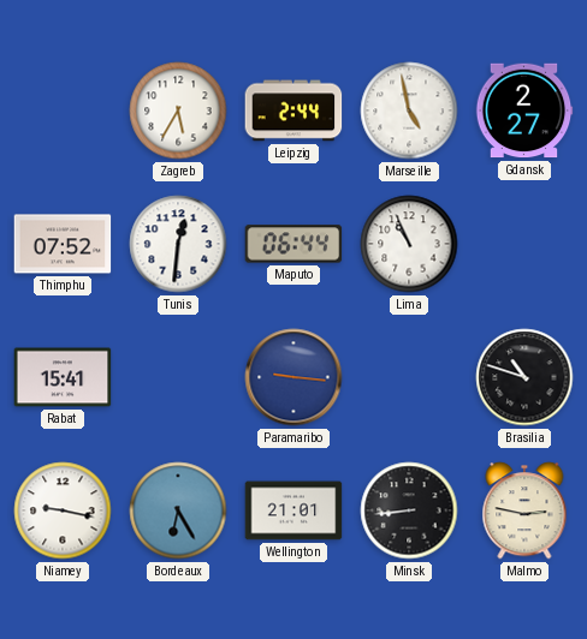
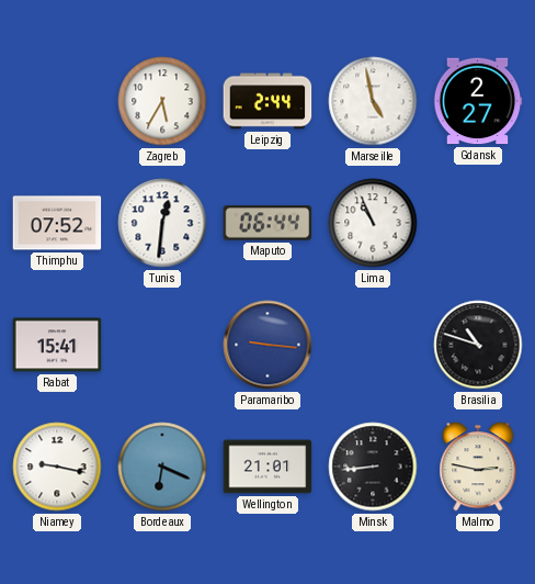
Bordeaux: 6:25 -> 6:19 (162, 467)
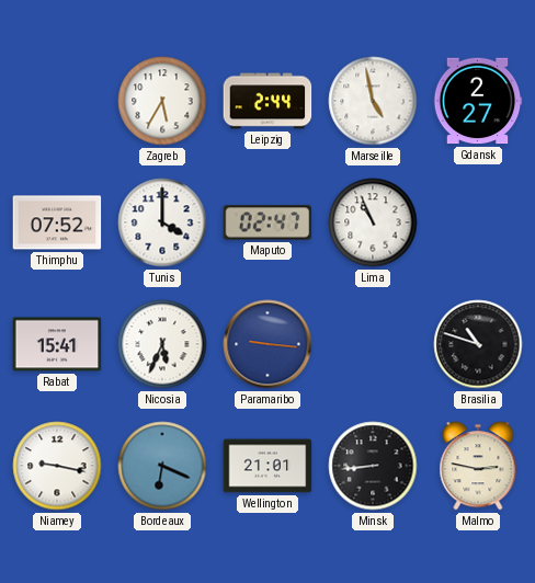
Tunis: 12:31 -> 4:00 (162, 222)
Maputo: 06:44 -> 02:47 (267, 222)
Nicosia: none -> 5:34 (162, 344)
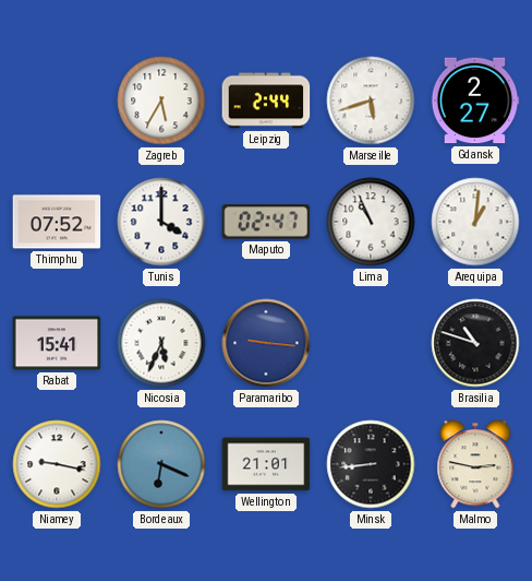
Marseille: 4:58 -> 5:42 (371, 100)
Arequipa: none -> 1:01 (475, 222)
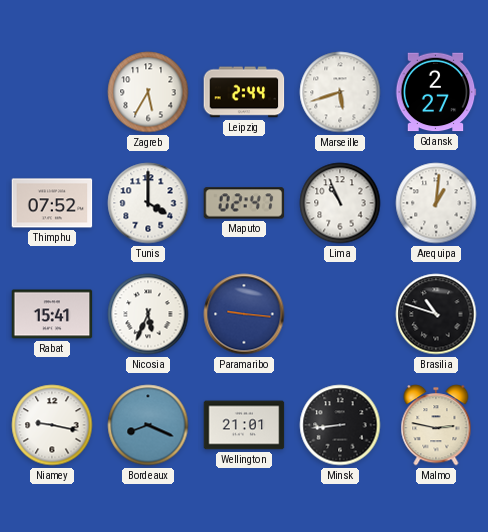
Bordeaux: 6:19 -> 8:19 (148, 425)
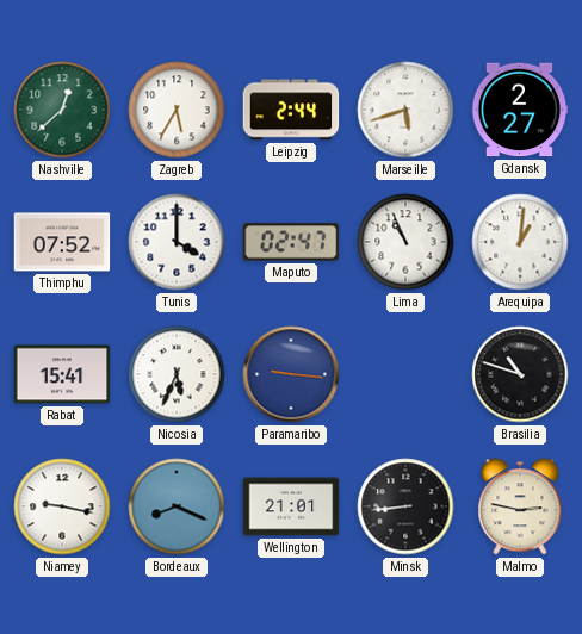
Nashville: none -> 12:38 (62, 110)
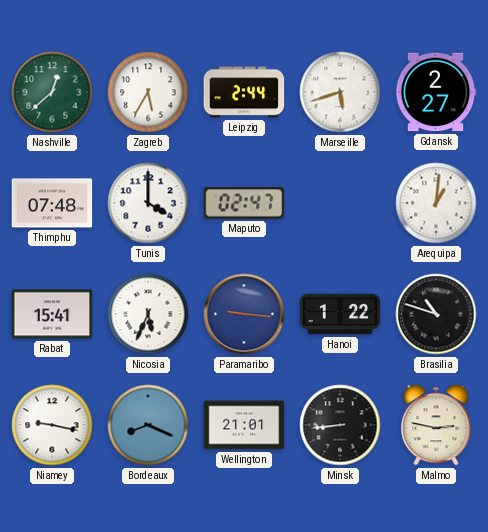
Thimphu: 07:52 -> 07:48 (52, 203)
Lima: 10:56 -> none (405, 242)
Hanoi: none -> 1:22 (340, 314)
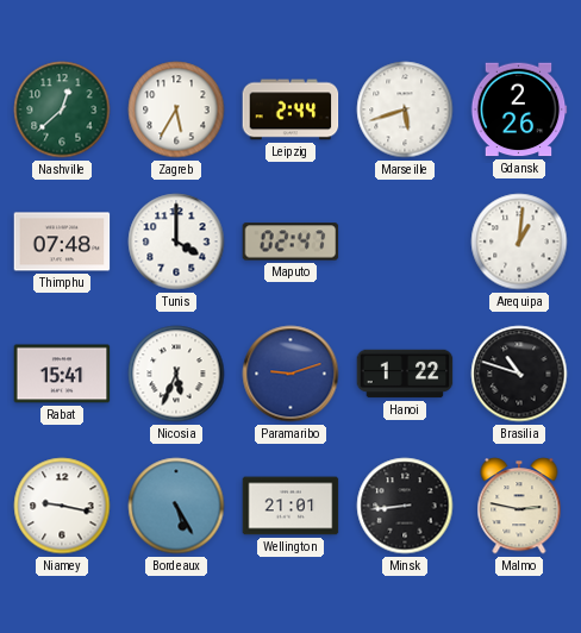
Gdansk: 2:27 -> 2:26 (519, 109)
Paramaribo: 9:16 -> 9:12 (290, 374)
Bordeaux: 8:19 -> 5:25 (176, 506)
